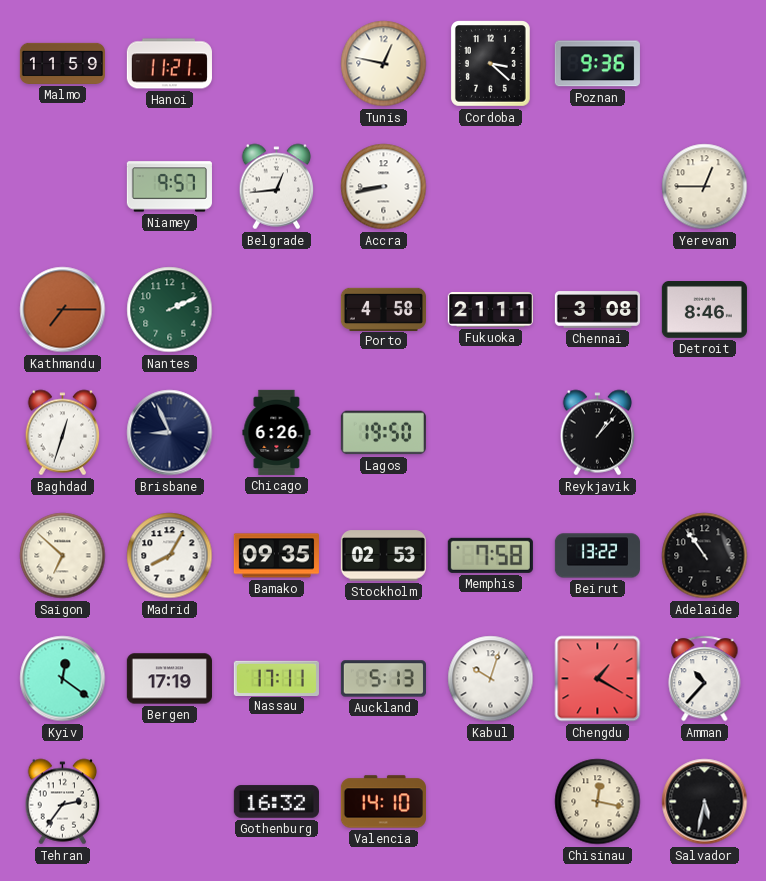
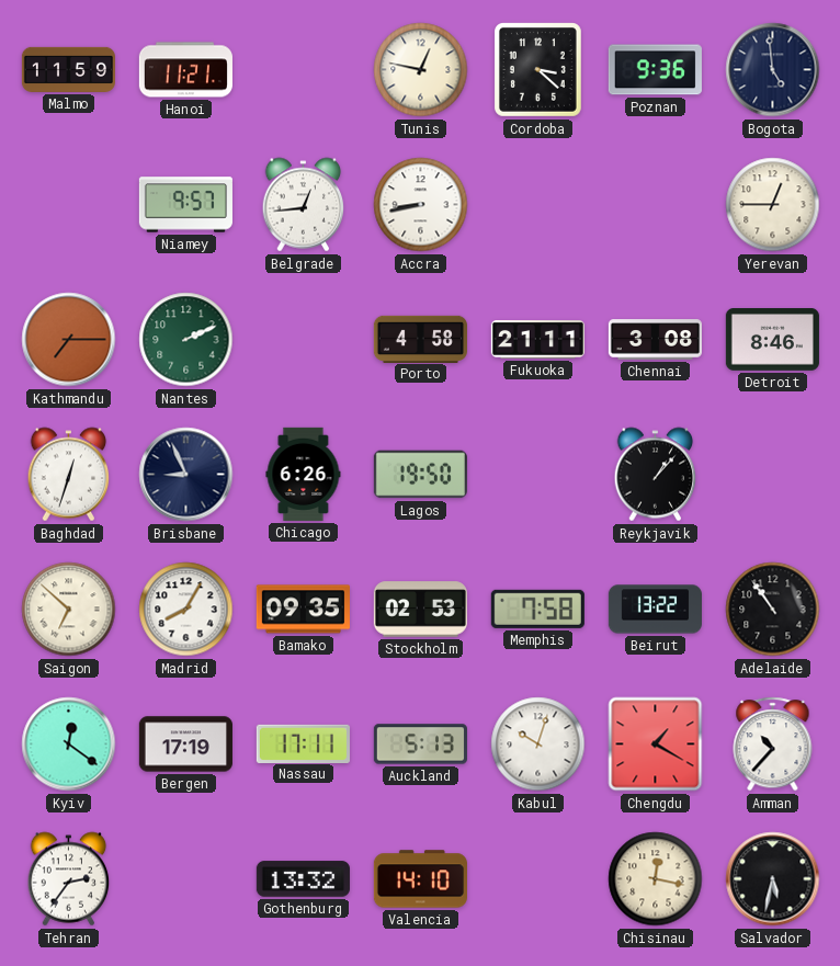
Bogota: none -> 4:59 (773, 70)
Gothenburg: 16:32 -> 13:32 (303, 879)
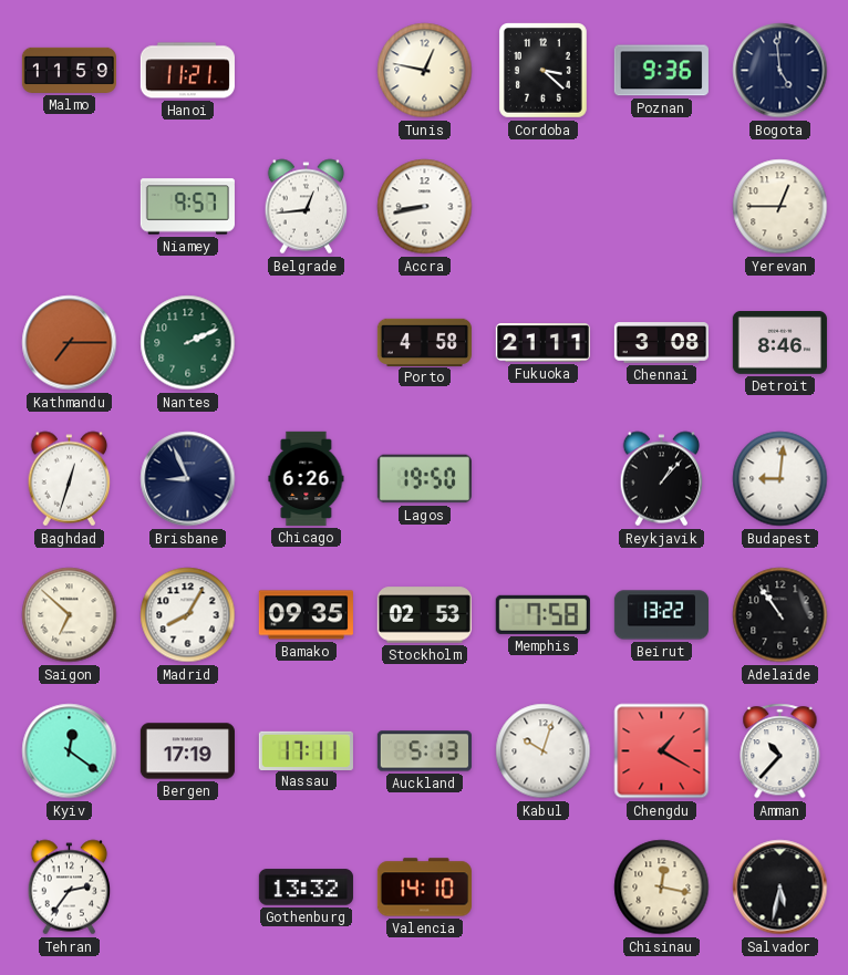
Budapest: none -> 9:01 (780, 479)
